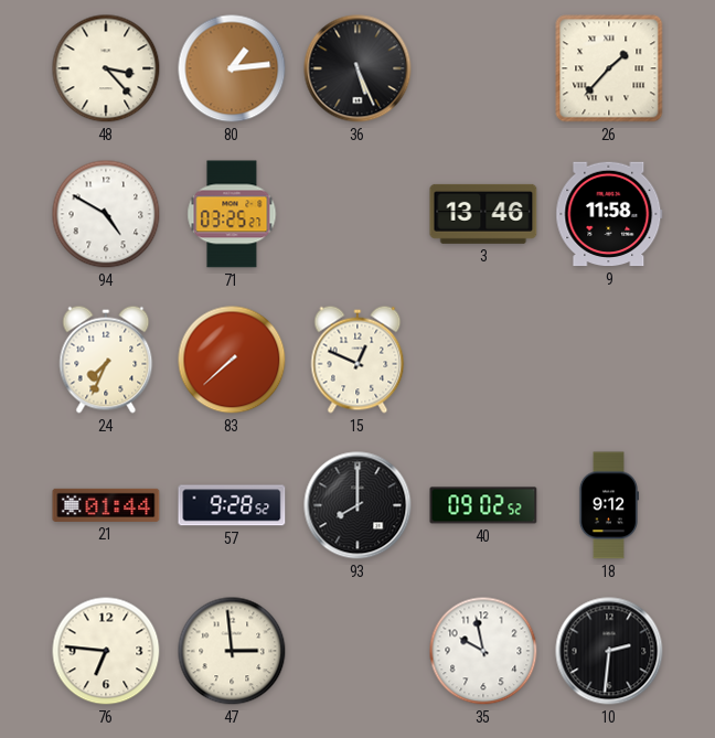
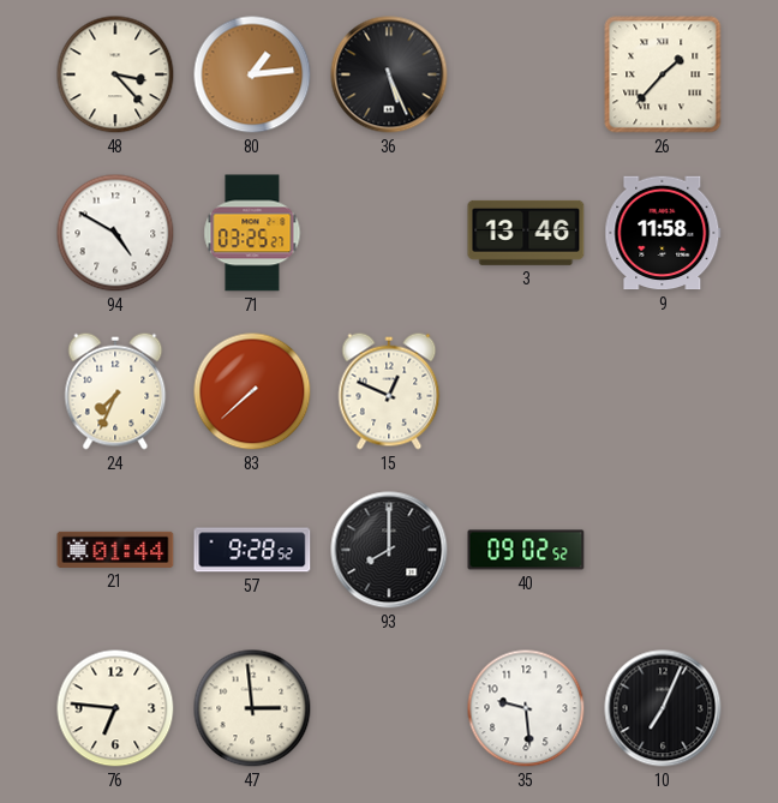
18: 9:12 -> none (608, 505)
35: 9:58 -> 9:29 (526, 708)
10: 2:31 -> 7:04 (663, 708)
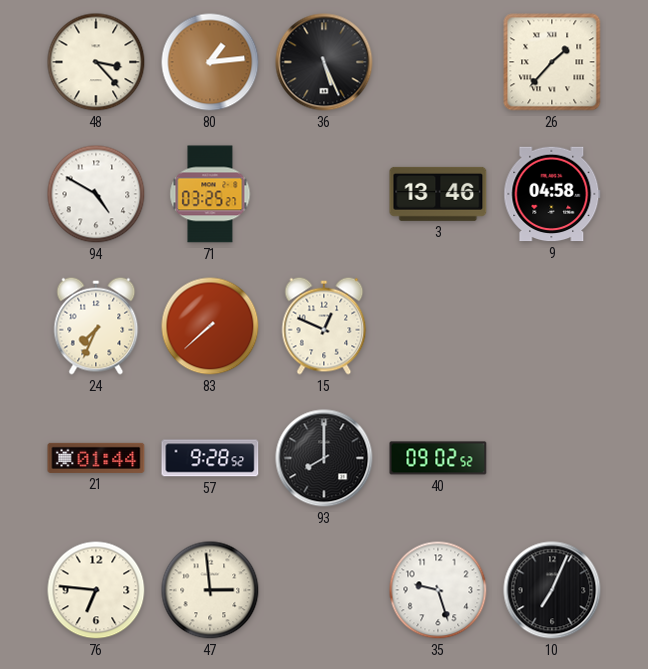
9: 11:58 -> 04:58 (552, 194)
35: 9:29 -> 9:27 (438, 590)
